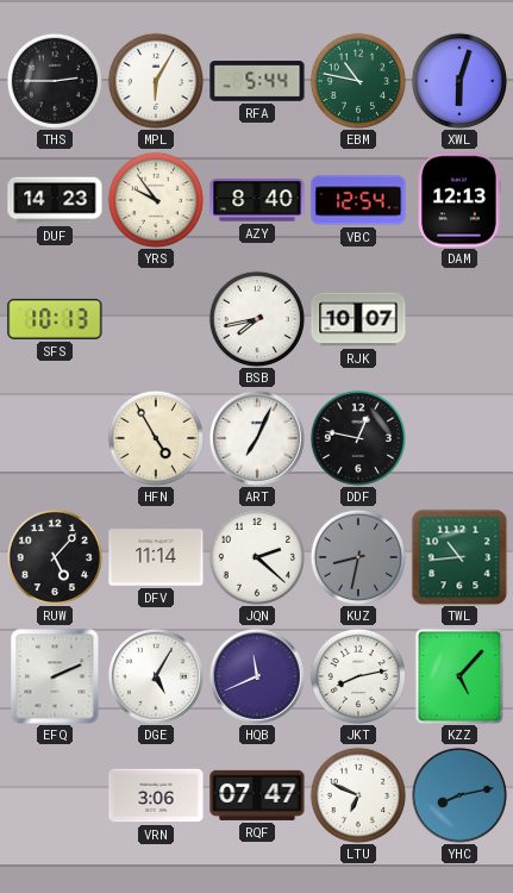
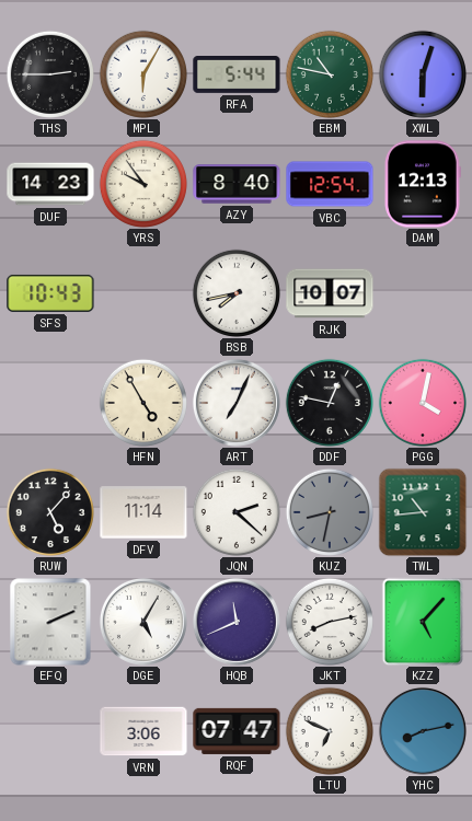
SFS: 10:13 -> 10:43 (50, 293)
PGG: none -> 4:02 (422, 402)
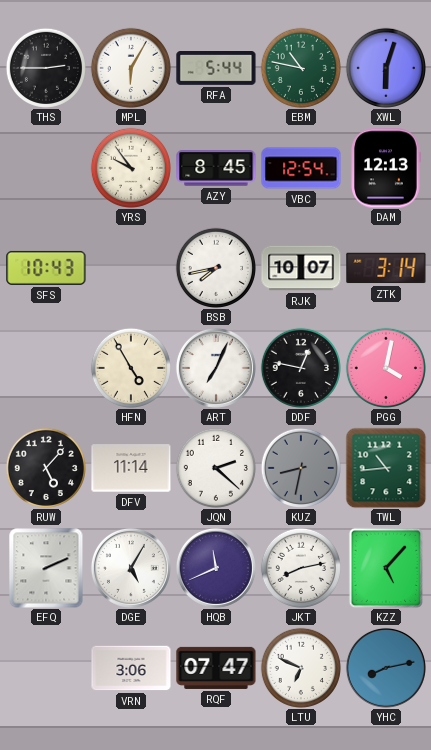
DUF: 14:23 -> none (50, 184)
AZY: 8:40 -> 8:45 (216, 168)
ZTK: none -> 3:14 (386, 268)
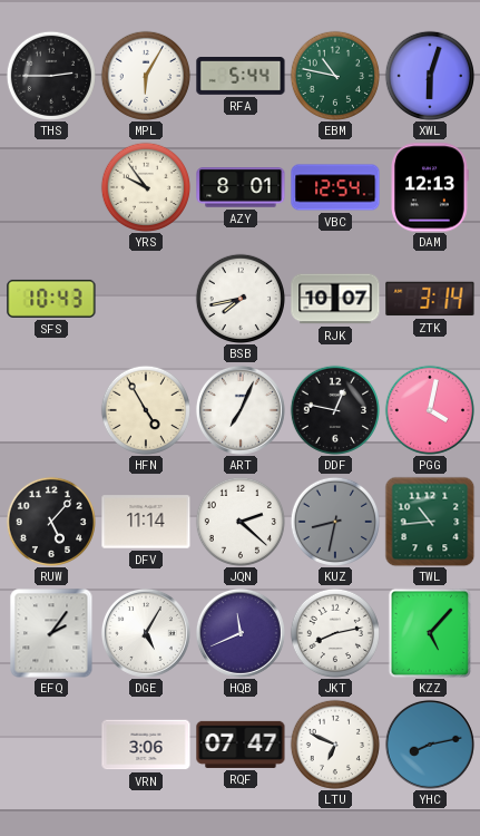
AZY: 8:45 -> 8:01 (241, 187)
EFQ: 2:11 -> 2:06 (51, 633)
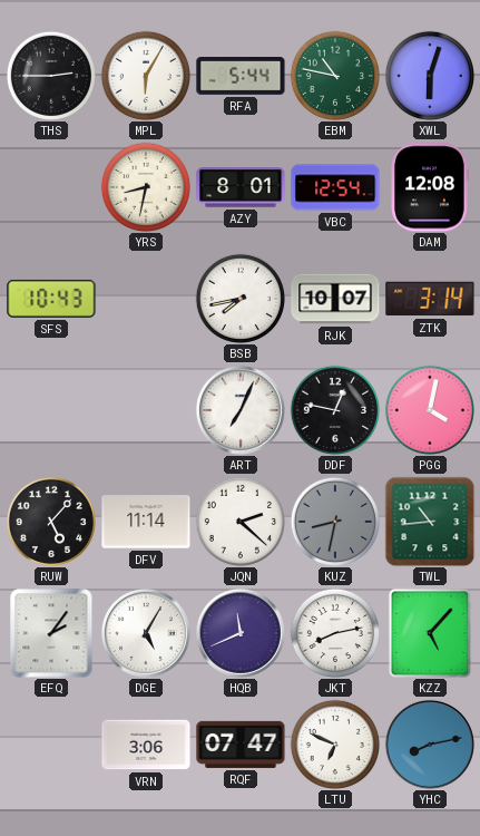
YRS: 9:54 -> 8:32 (145, 186)
DAM: 12:13 -> 12:08 (430, 187)
HFN: 4:55 -> none (145, 409)
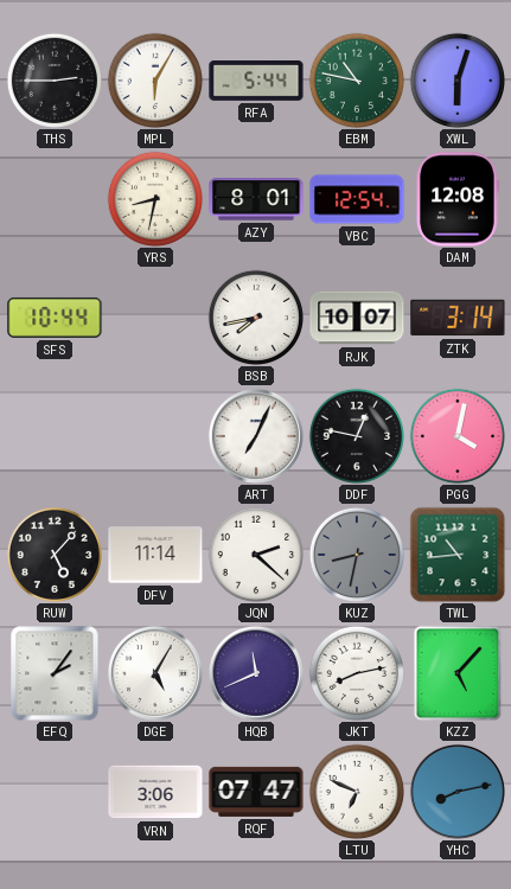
SFS: 10:43 -> 10:44 (55, 318)
